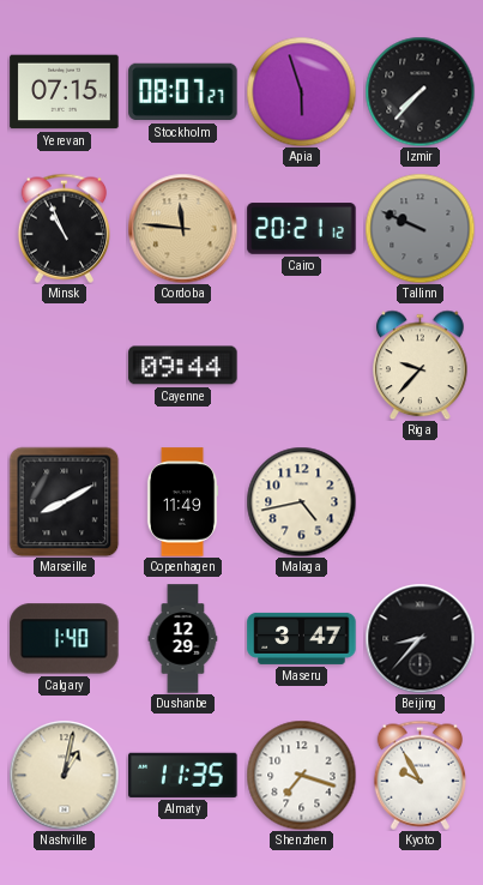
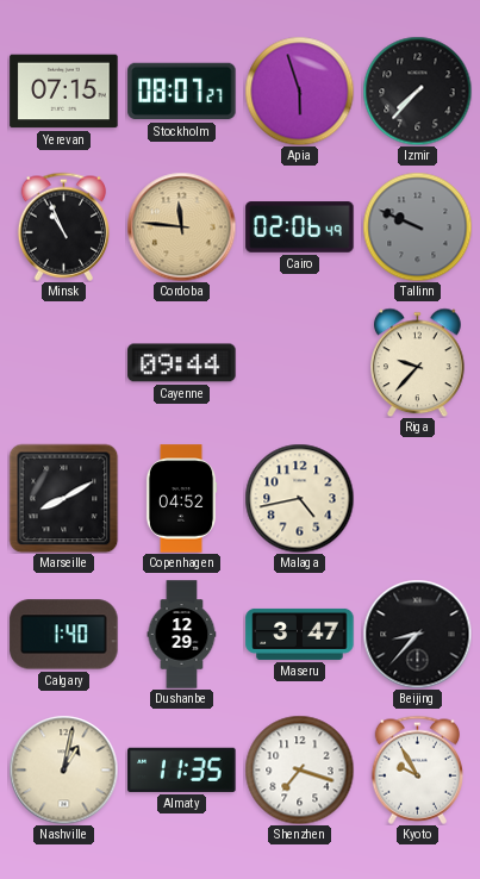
Cairo: 20:21 -> 02:06 (300, 227)
Copenhagen: 11:49 -> 04:52 (181, 499)
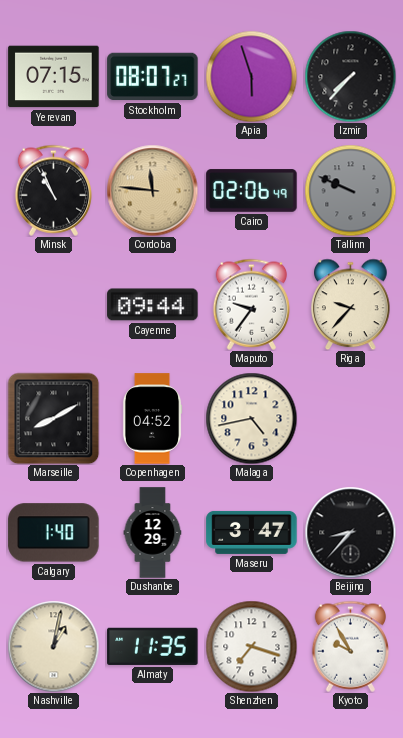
Maputo: none -> 9:36 (251, 304)
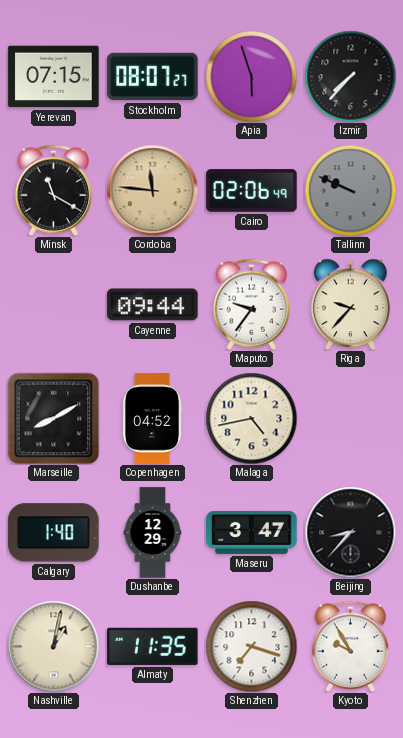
Minsk: 10:56 -> 11:20 (53, 190)
